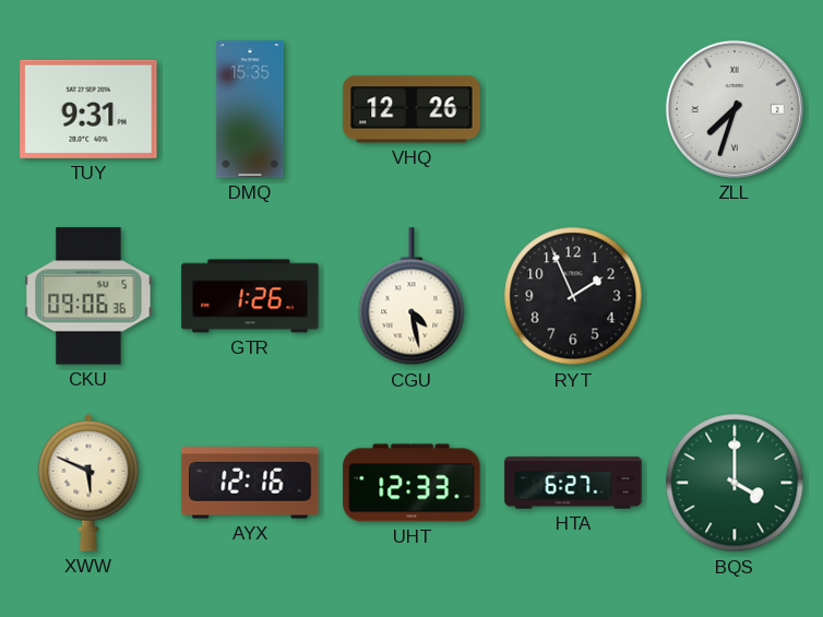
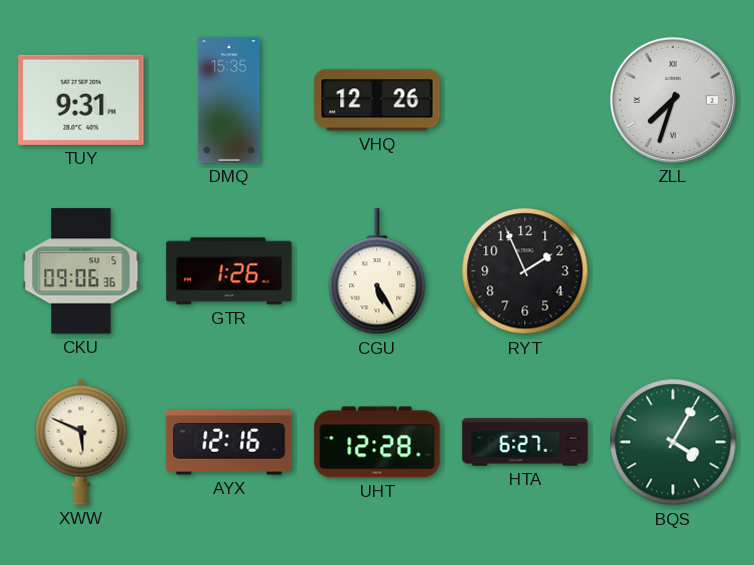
CGU: 4:28 -> 5:25 (377, 272)
UHT: 12:33 -> 12:28 (377, 442)
BQS: 4:00 -> 4:05 (673, 442)
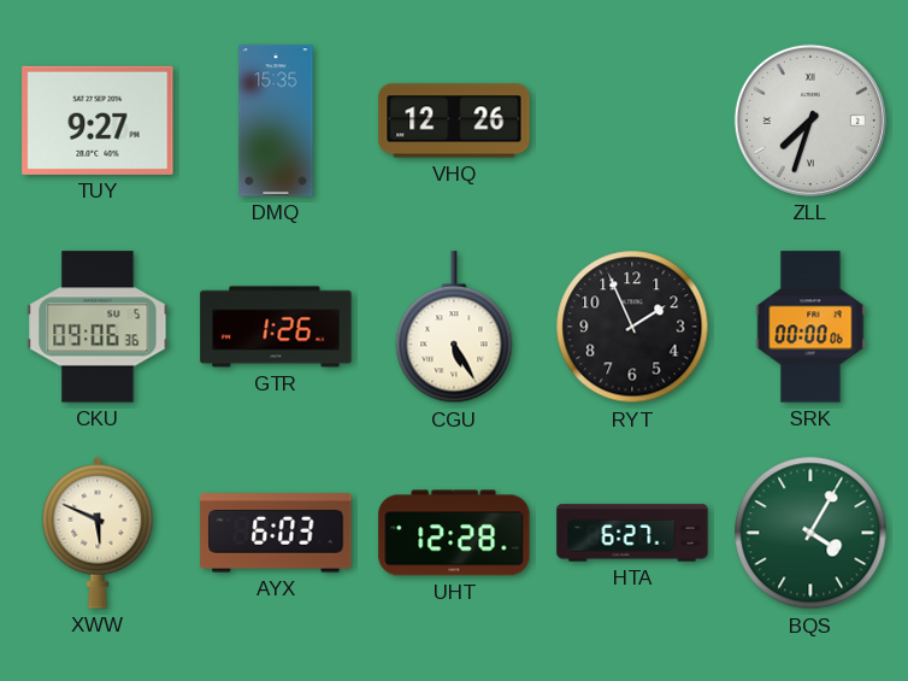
TUY: 9:31 -> 9:27 (98, 121)
SRK: none -> 00:00 (810, 327)
AYX: 12:16 -> 6:03 (276, 533)
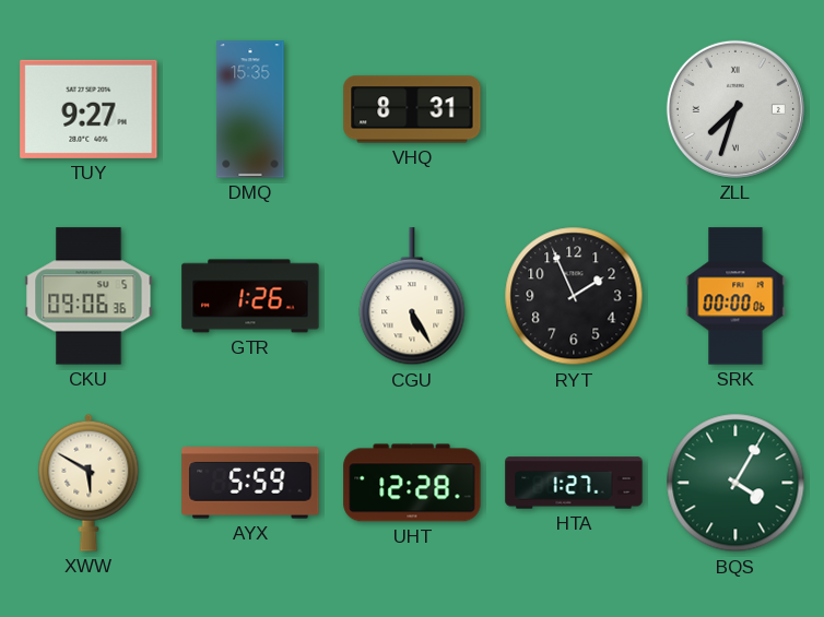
VHQ: 12:26 -> 8:31 (412, 109)
XWW: 5:49 -> 5:50 (89, 483)
AYX: 6:03 -> 5:59 (250, 483)
HTA: 6:27 -> 1:27 (574, 483)
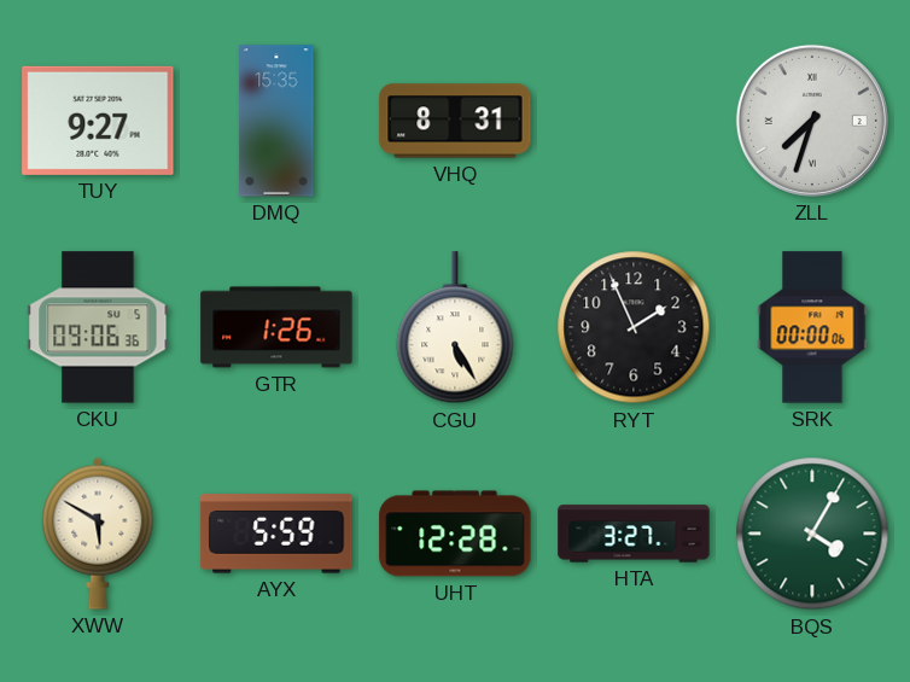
HTA: 1:27 -> 3:27 (634, 534)
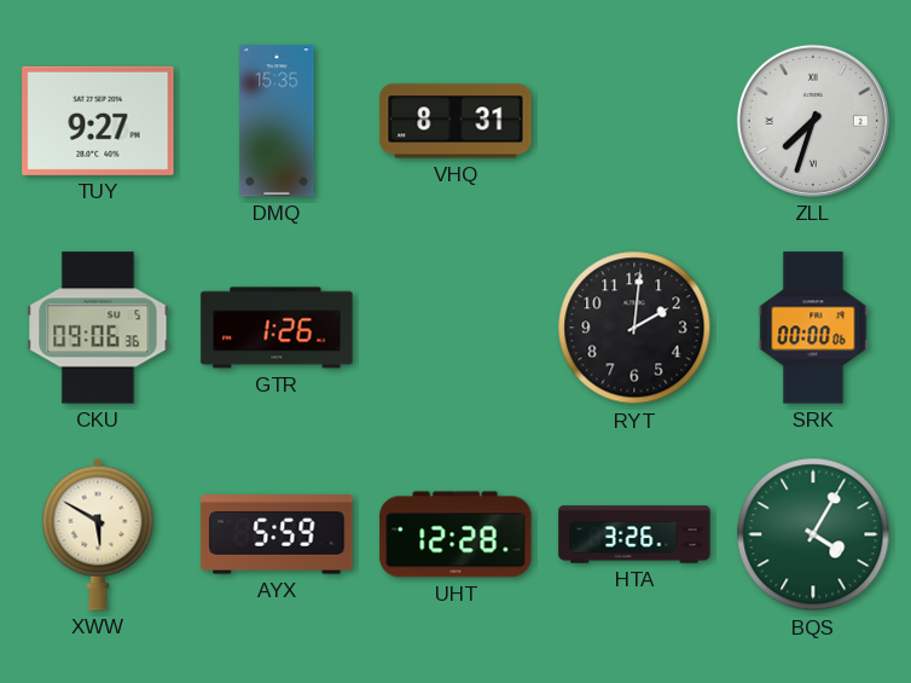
CGU: 5:25 -> none (455, 328)
RYT: 1:56 -> 2:01 (634, 328)
HTA: 3:27 -> 3:26 (634, 534)
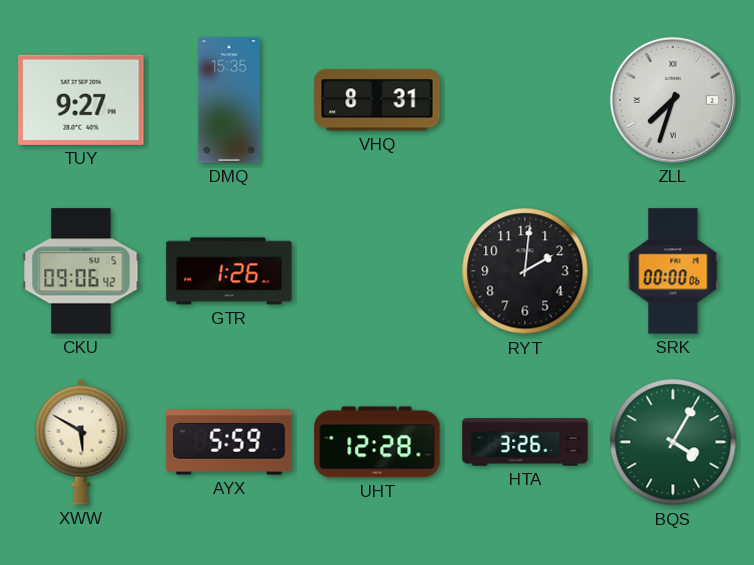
CKU: 09:06:36 -> 09:06:42 (81, 271)
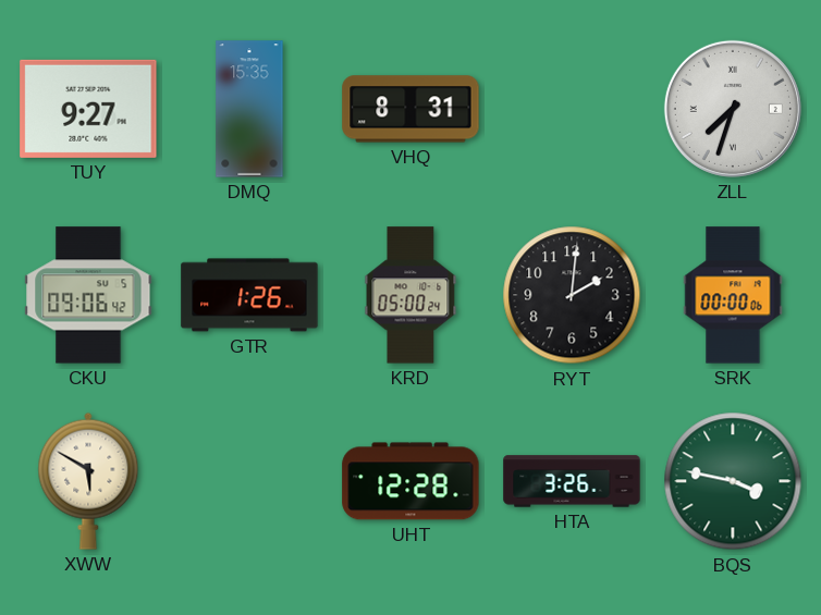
KRD: none -> 05:00 (410, 295)
AYX: 5:59 -> none (229, 442)
BQS: 4:05 -> 3:47 (733, 481)
